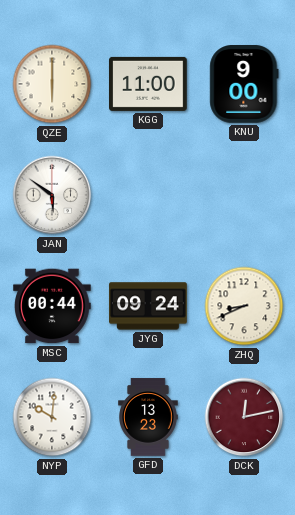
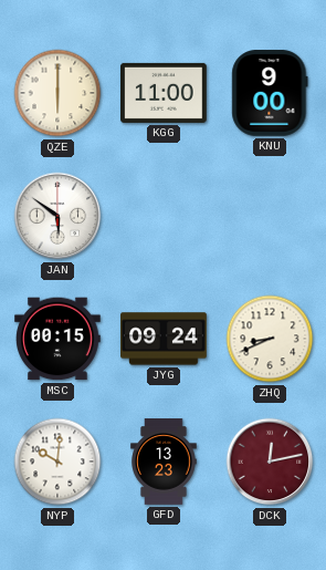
MSC: 00:44 -> 00:15 (59, 339)
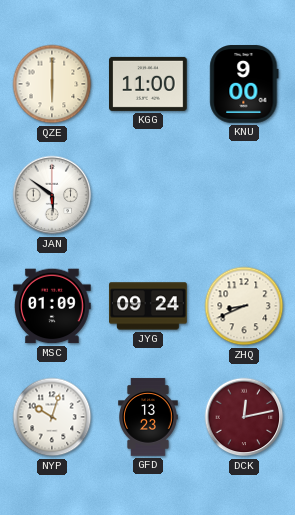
MSC: 00:15 -> 01:09 (53, 306)
NYP: 10:01 -> 10:03 (52, 417)
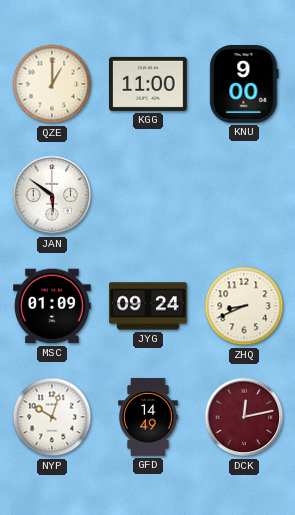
QZE: 6:00 -> 1:00 (52, 84)
GFD: 13:23 -> 14:49 (148, 417)
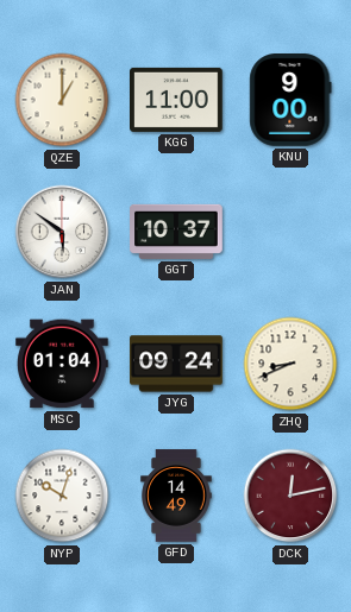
GGT: none -> 10:37 (176, 232)
MSC: 01:09 -> 01:04 (63, 364)
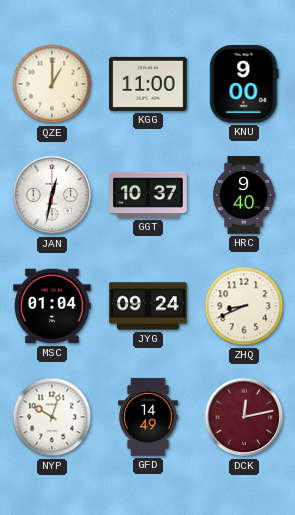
JAN: 5:51 -> 12:32 (52, 195)
HRC: none -> 9:40 (244, 195)
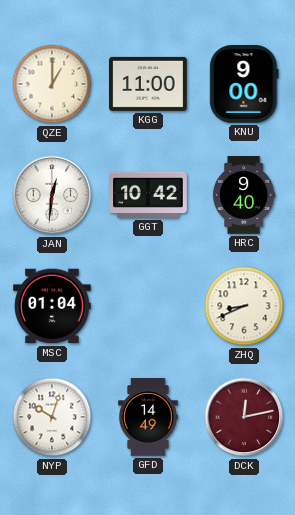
JAN: 12:32 -> 12:31 (52, 195)
GGT: 10:37 -> 10:42 (148, 195)
JYG: 09:24 -> none (148, 306)
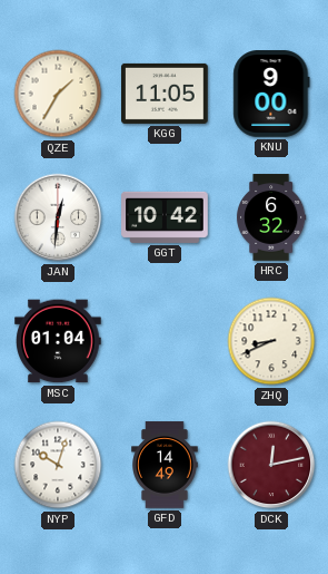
QZE: 1:00 -> 1:35 (58, 94)
KGG: 11:00 -> 11:05 (166, 94)
HRC: 9:40 -> 6:32 (271, 217)
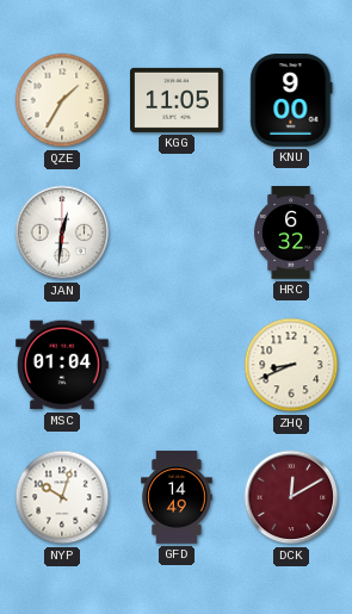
GGT: 10:42 -> none (165, 217)
DCK: 12:13 -> 12:10 (291, 497)
